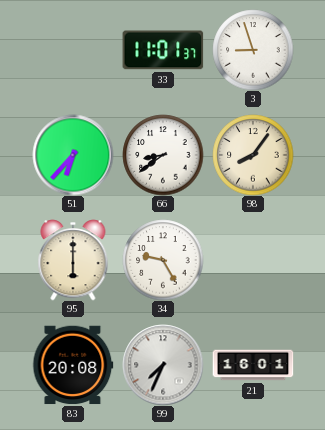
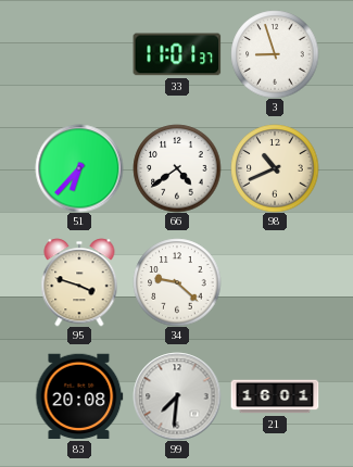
66: 8:39 -> 4:39 (177, 168)
98: 8:06 -> 10:41 (275, 168)
95: 6:00 -> 3:48 (79, 282)
34: 9:25 -> 9:22 (177, 282)
99: 7:34 -> 7:31 (177, 396)
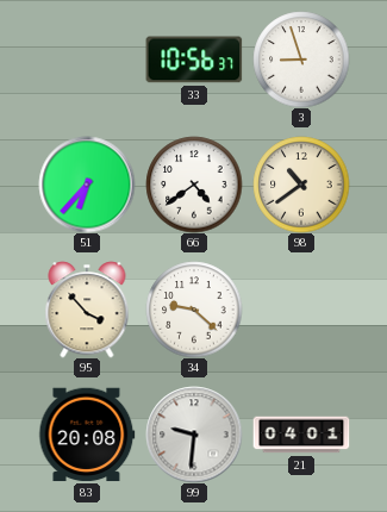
33: 11:01 -> 10:56 (194, 60)
98: 10:41 -> 10:39 (301, 185)
95: 3:48 -> 3:53 (87, 310)
99: 7:31 -> 9:31 (194, 435)
21: 16:01 -> 04:01 (301, 435)
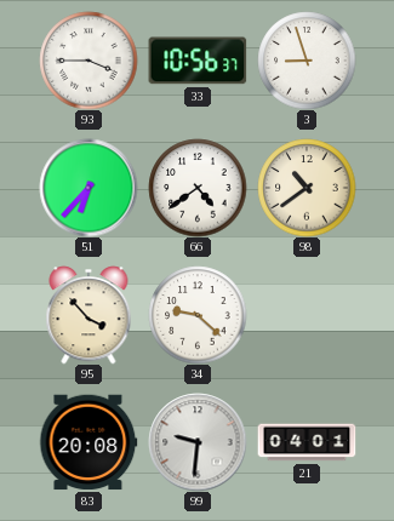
93: none -> 3:45 (88, 61)
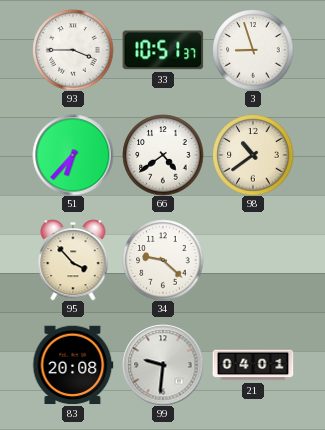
33: 10:56 -> 10:51 (163, 50)
